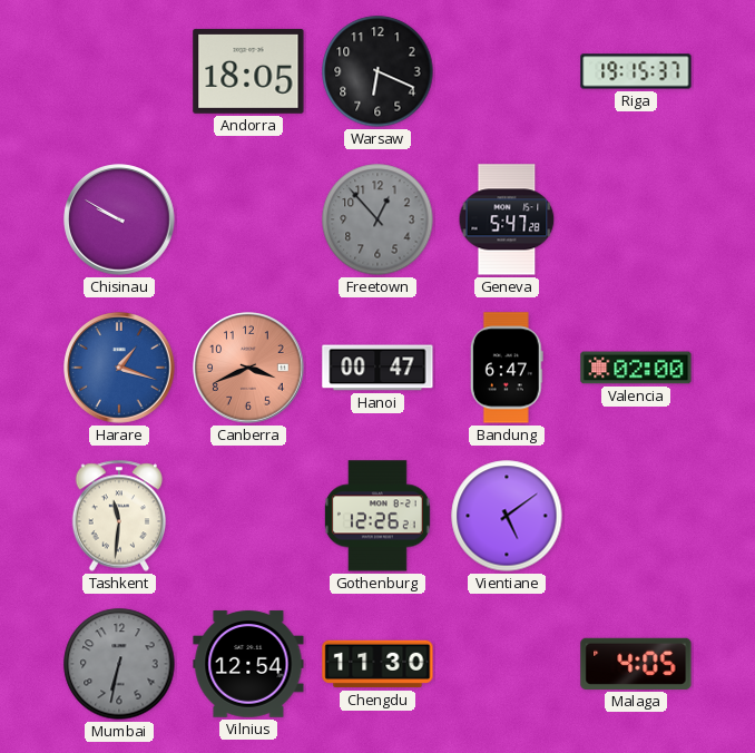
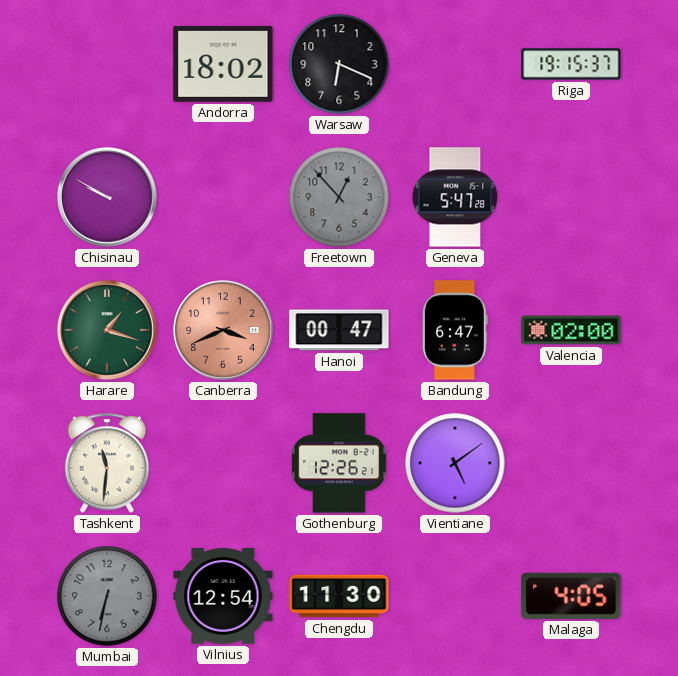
Andorra: 18:05 -> 18:02 (223, 64)
Harare dial: blue -> green (107, 330)
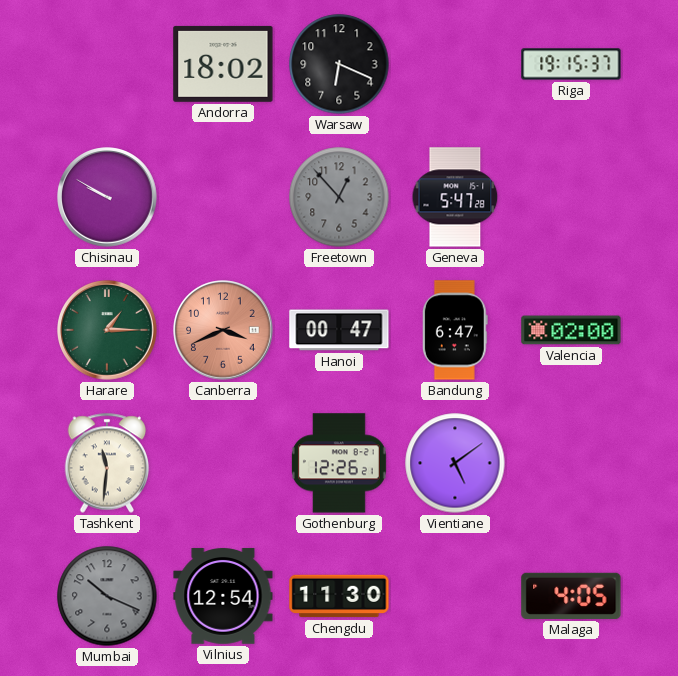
Harare: 1:18 -> 1:15 (107, 330)
Mumbai: 6:32 -> 10:19 (107, 596)
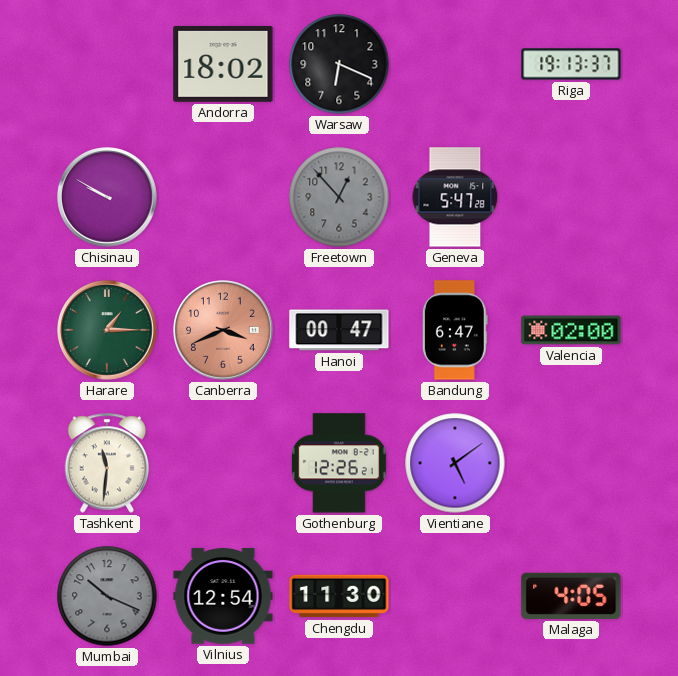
Riga: 19:15 -> 19:13 (571, 64)
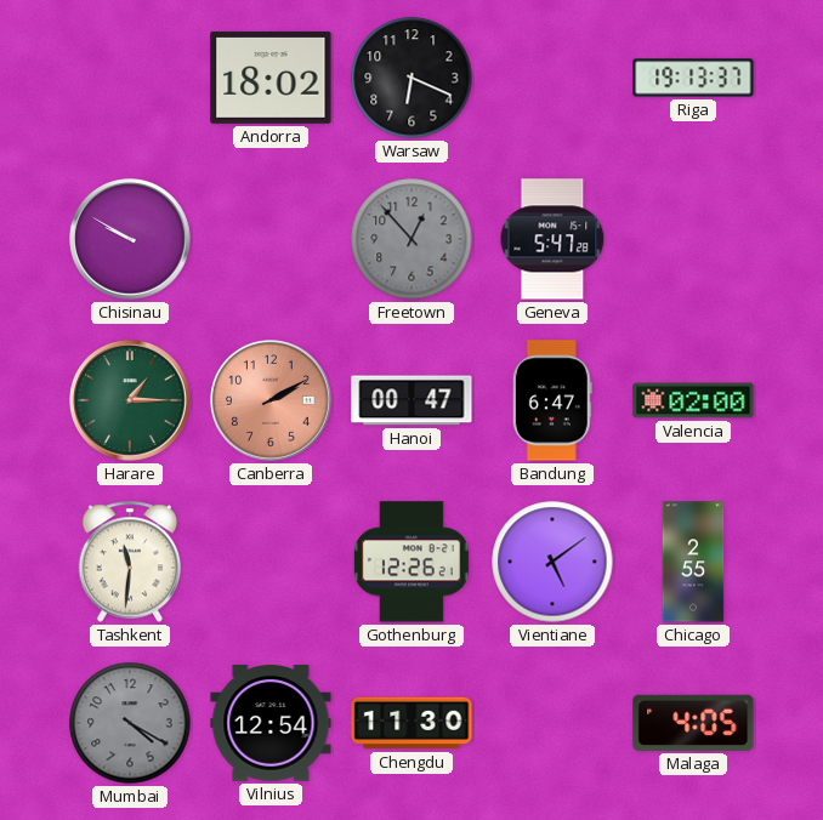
Canberra: 3:41 -> 2:10 (271, 400)
Chicago: none -> 2:55 (693, 562)
Mumbai: 10:19 -> 4:20 (130, 723)
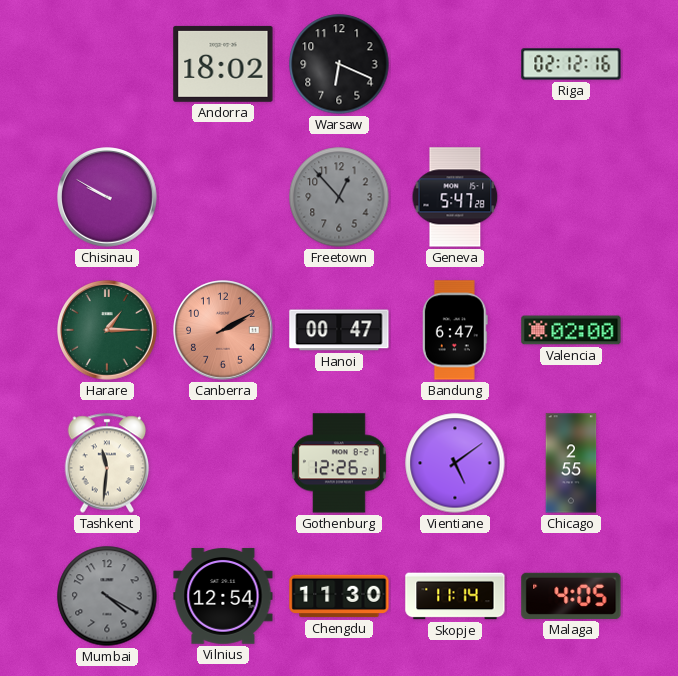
Riga: 19:13 -> 02:12 (571, 64)
Skopje: none -> 11:14 (455, 596)
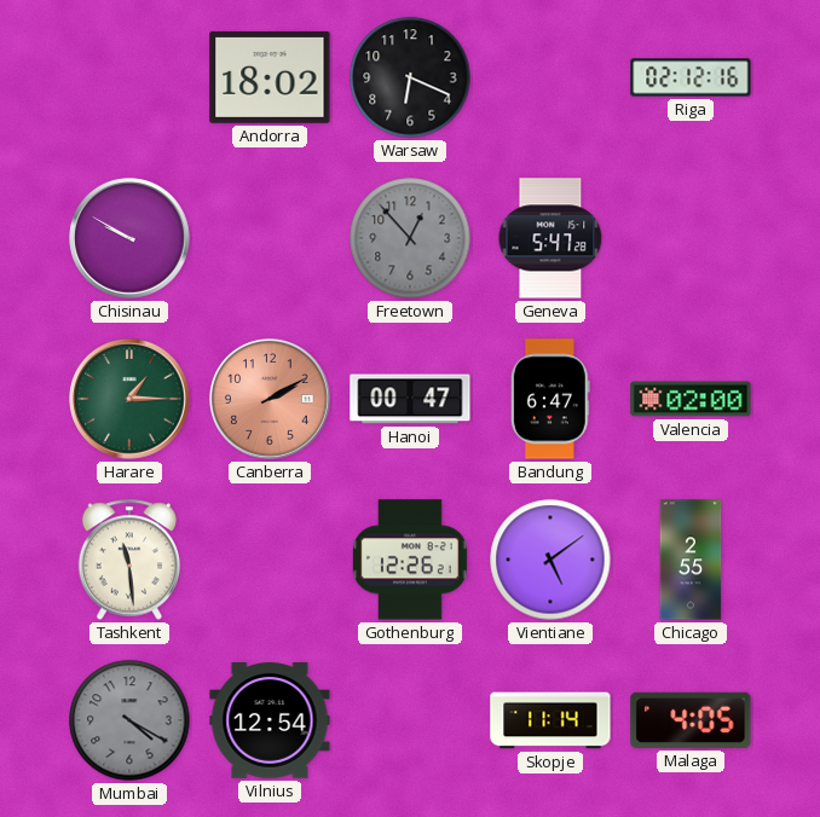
Tashkent: 11:31 -> 11:29 (129, 560)
Chengdu: 11:30 -> none (339, 596)
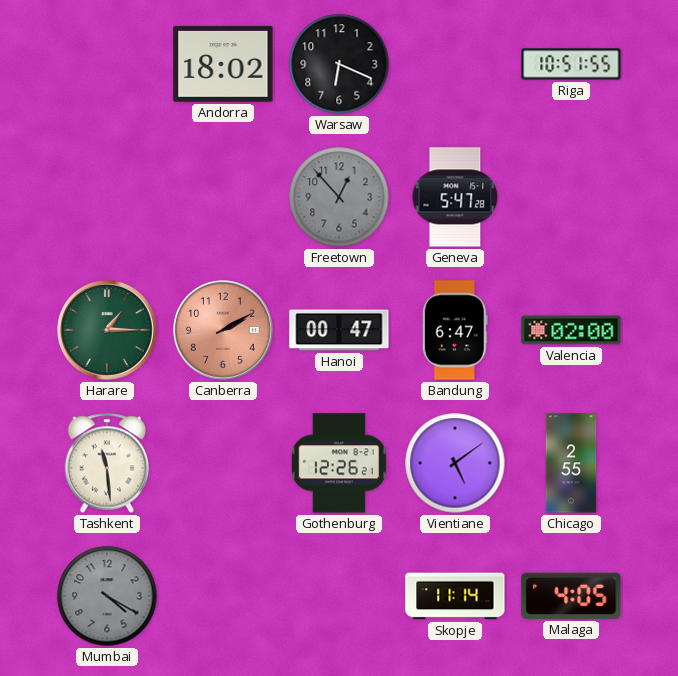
Riga: 02:12 -> 10:51 (571, 64)
Chisinau: 9:50 -> none (129, 238)
Vilnius: 12:54 -> none (270, 720)
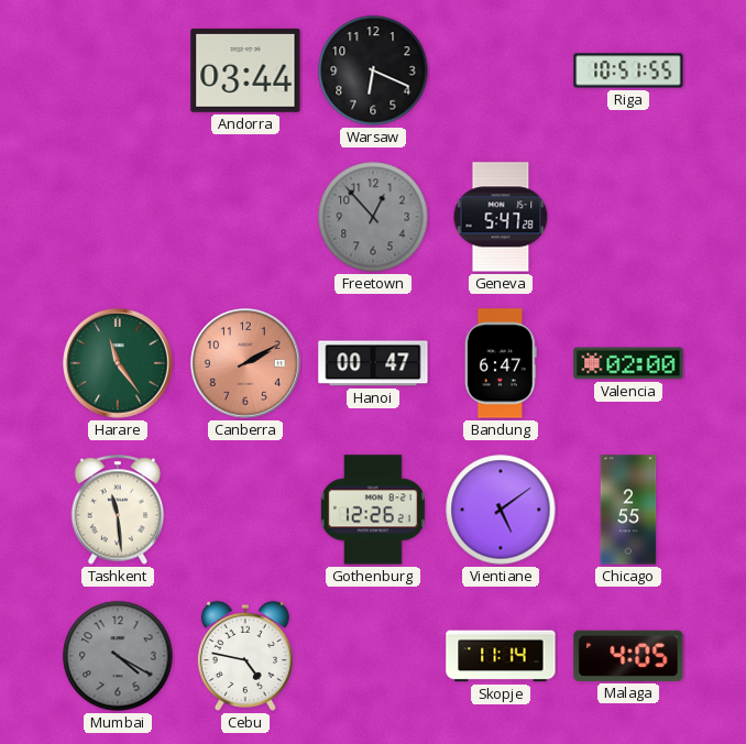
Andorra: 18:02 -> 03:44 (245, 70)
Harare: 1:15 -> 11:24 (118, 363)
Cebu: none -> 4:47 (245, 656)
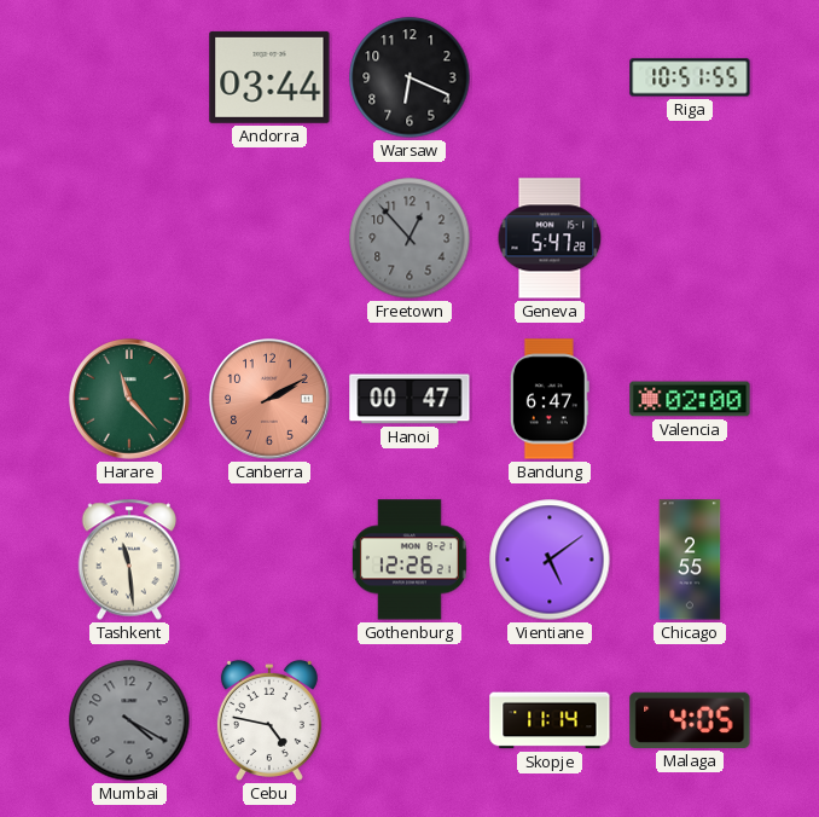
Harare: 11:24 -> 11:23 (129, 399)
